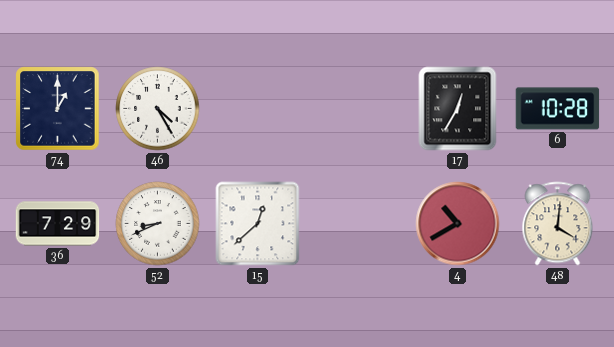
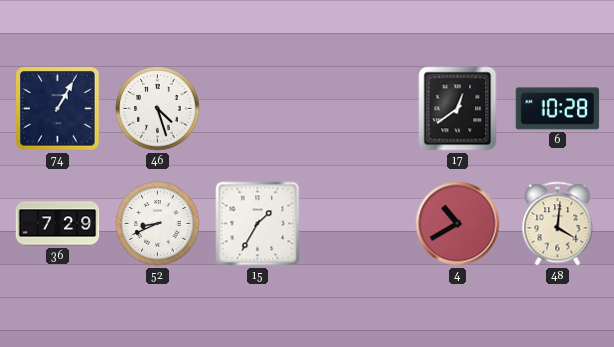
74: 1:00 -> 1:05 (58, 109)
46: 4:25 -> 4:27 (158, 109)
17: 12:35 -> 12:39 (458, 109)
15: 12:38 -> 1:35 (258, 224)
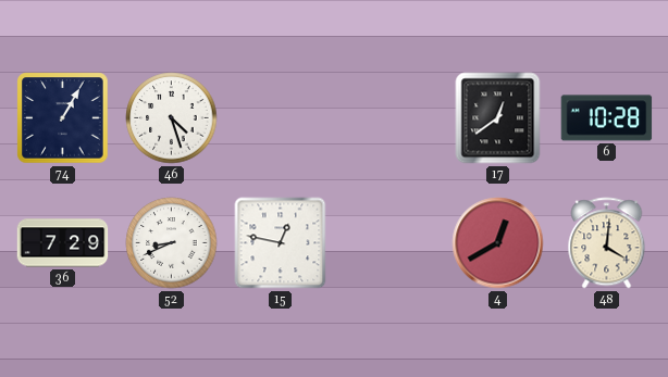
15: 1:35 -> 12:47 (281, 243)
4: 10:40 -> 12:40 (498, 243)
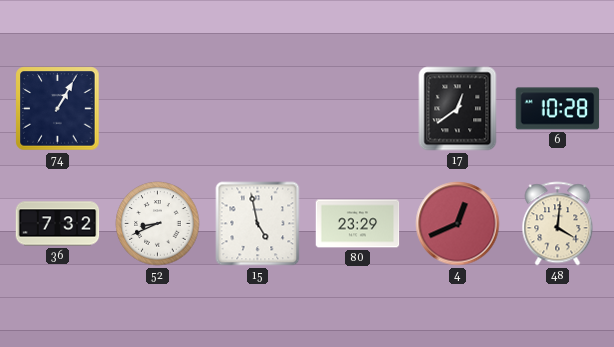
46: 4:27 -> none (172, 118)
36: 7:29 -> 7:32 (58, 224)
15: 12:47 -> 4:58 (258, 224)
80: none -> 23:29 (358, 224)
4: 12:40 -> 12:41 (458, 224)
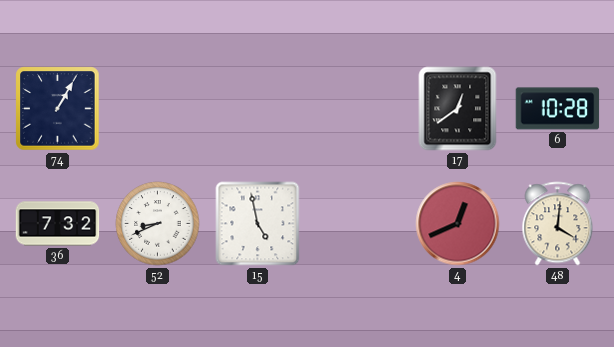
80: 23:29 -> none (358, 224)
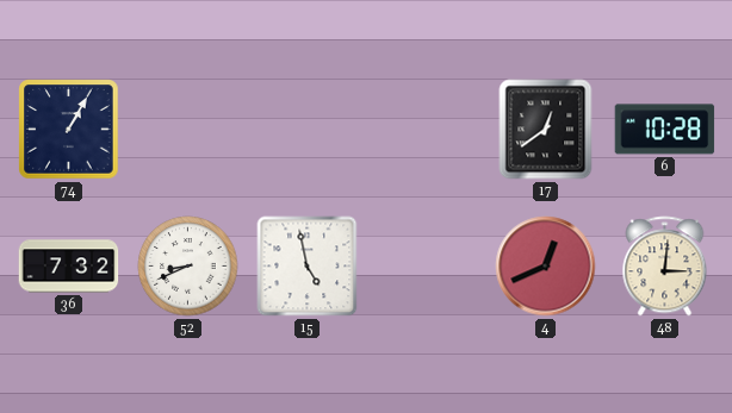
48: 4:01 -> 3:01 (665, 267)
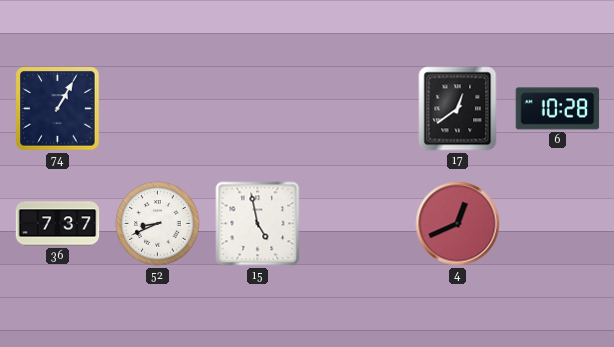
36: 7:32 -> 7:37 (58, 224)
48: 3:01 -> none (665, 267)
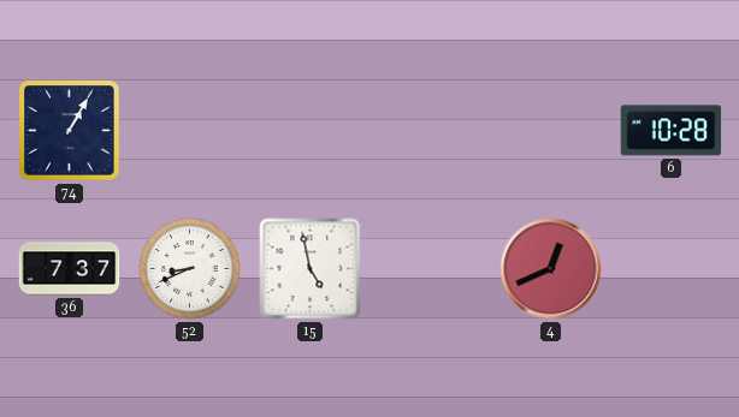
17: 12:39 -> none (458, 109)
